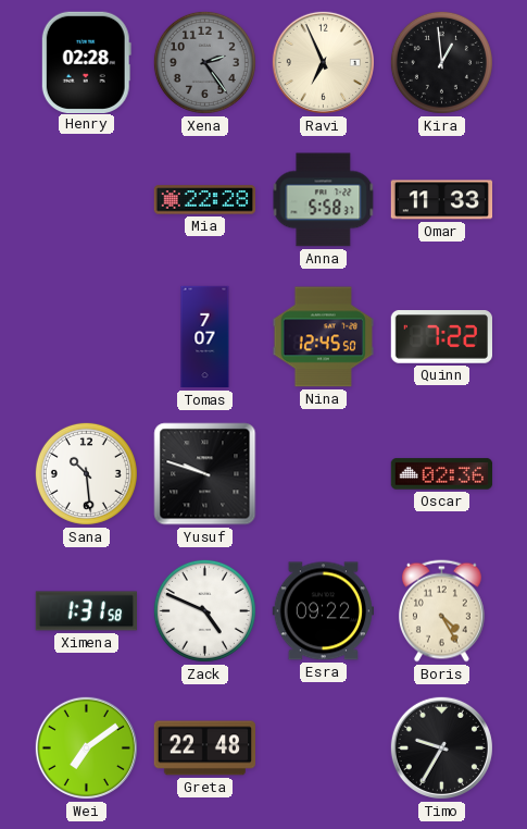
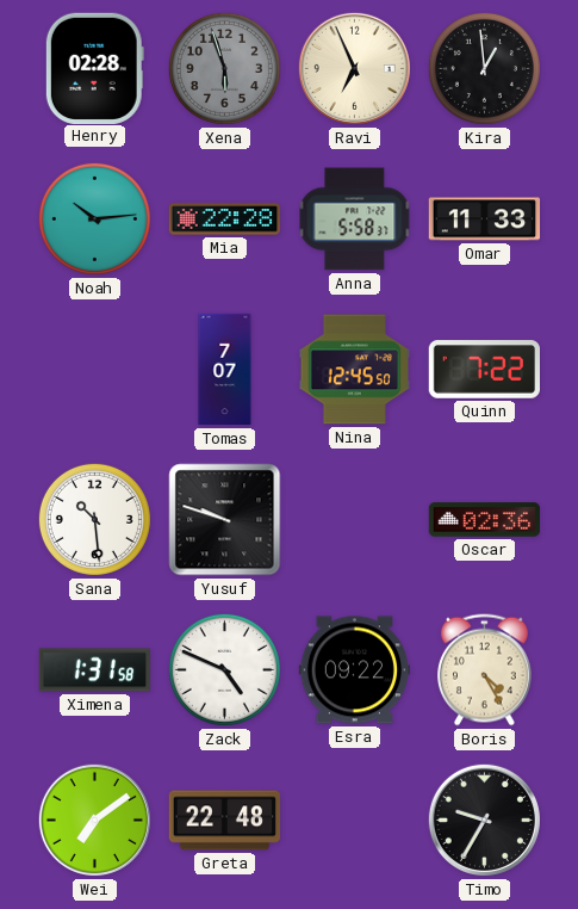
Xena: 2:24 -> 5:57 (224, 68)
Noah: none -> 10:14 (94, 218)
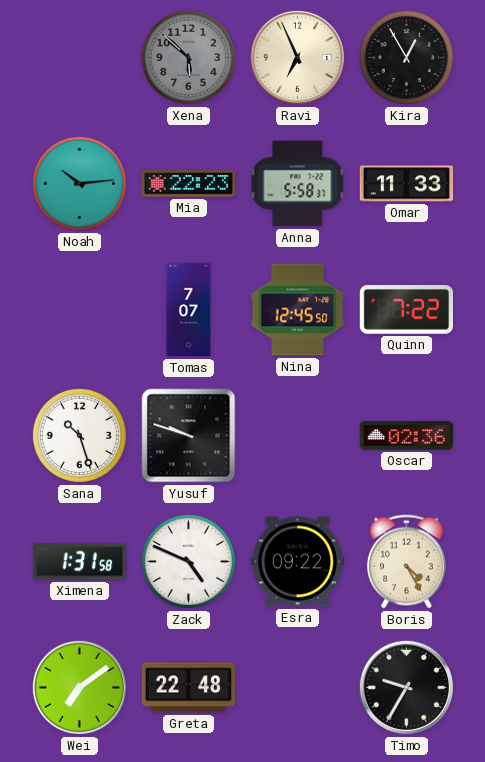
Henry: 02:28 -> none (94, 68)
Xena: 5:57 -> 5:52 (188, 57)
Kira: 12:59 -> 12:55 (406, 57)
Mia: 22:28 -> 22:23 (188, 184)
Sana: 10:29 -> 10:27 (79, 435)
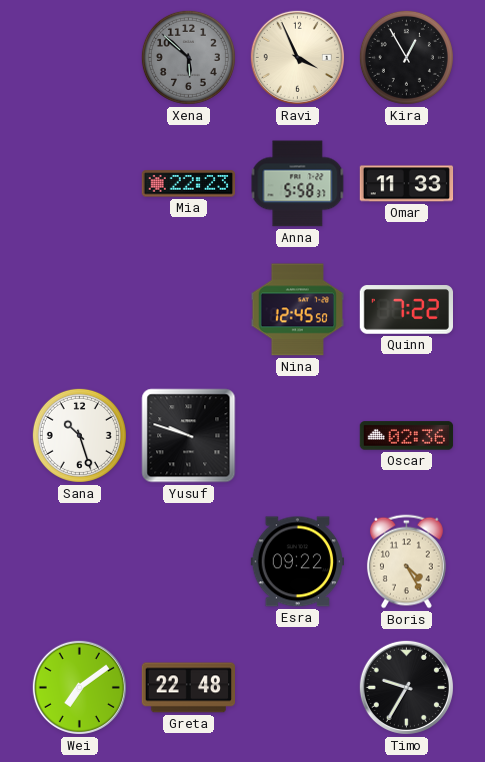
Ravi: 6:56 -> 3:56 (297, 57)
Noah: 10:14 -> none (79, 183)
Tomas: 7:07 -> none (189, 310)
Ximena: 1:31 -> none (80, 562)
Zack: 4:49 -> none (188, 561)
